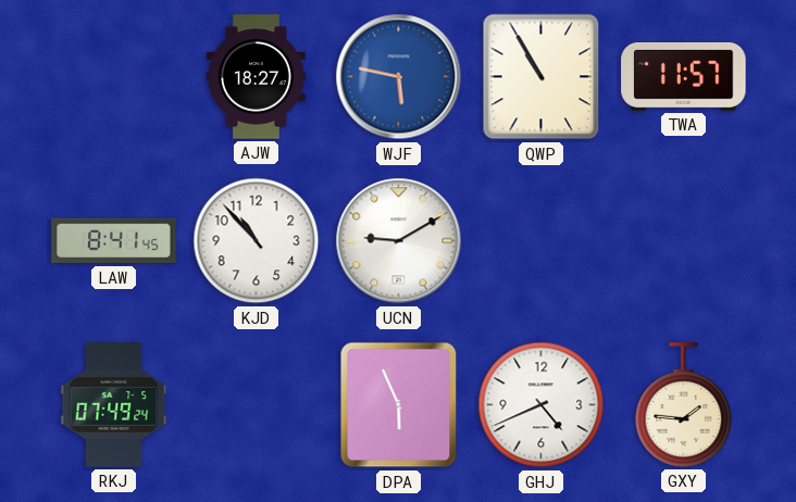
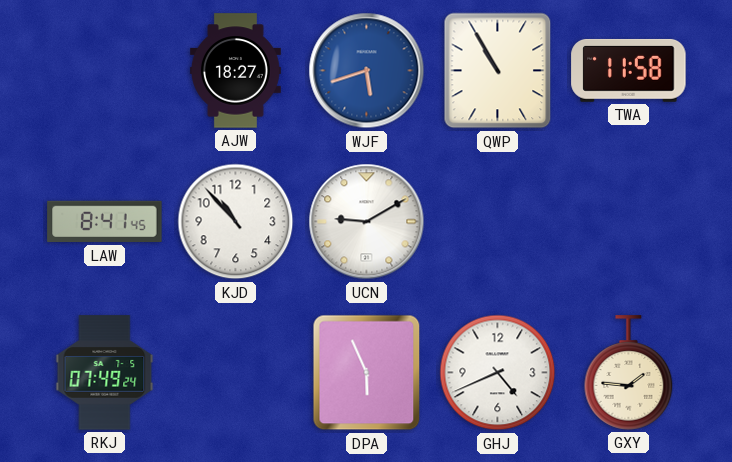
WJF: 5:47 -> 5:42 (367, 71)
TWA: 11:57 -> 11:58 (629, 70)
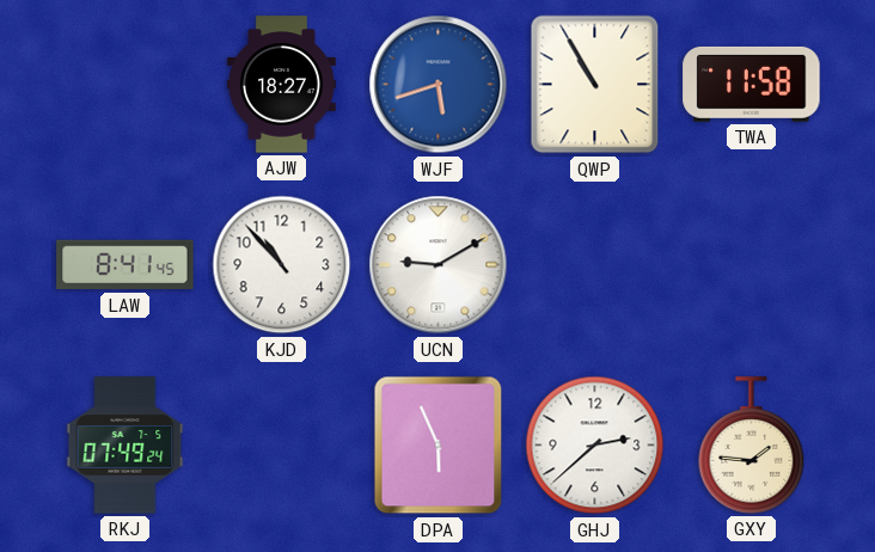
GHJ: 4:41 -> 2:38 (595, 446)
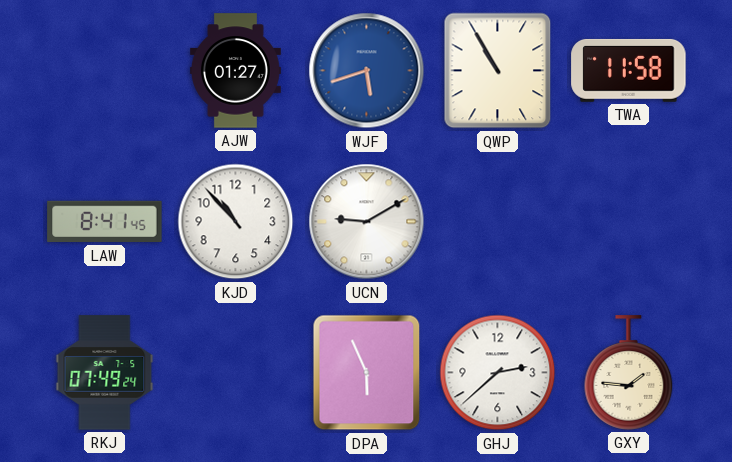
AJW: 18:27 -> 01:27 (235, 71)
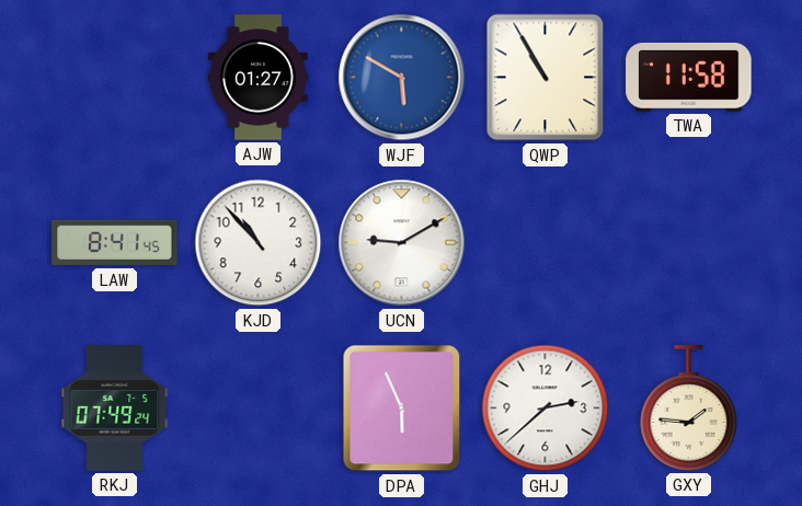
WJF: 5:42 -> 5:50 (402, 78)
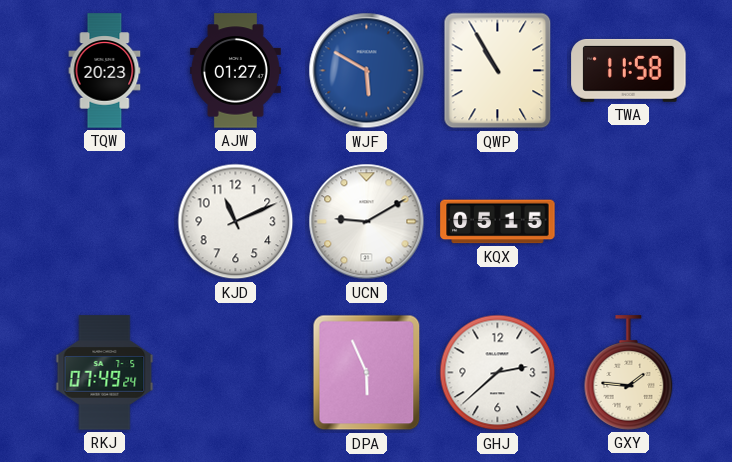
TQW: none -> 20:23 (105, 71)
LAW: 8:41 -> none (115, 243)
KJD: 10:53 -> 11:11 (236, 222)
KQX: none -> 05:15 (498, 222)
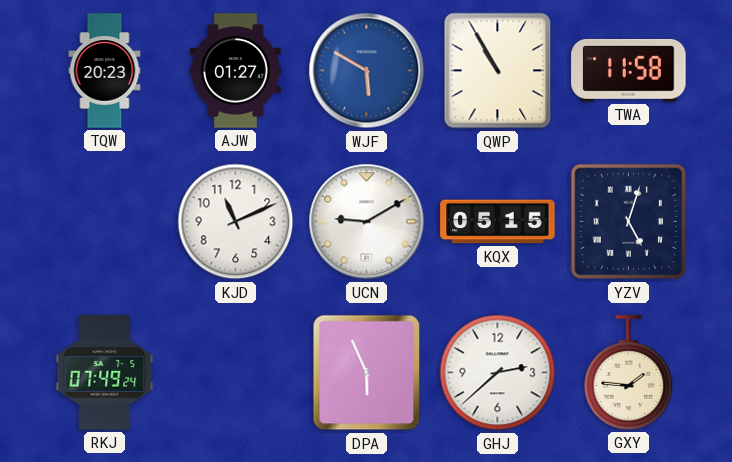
YZV: none -> 5:03 (629, 222)
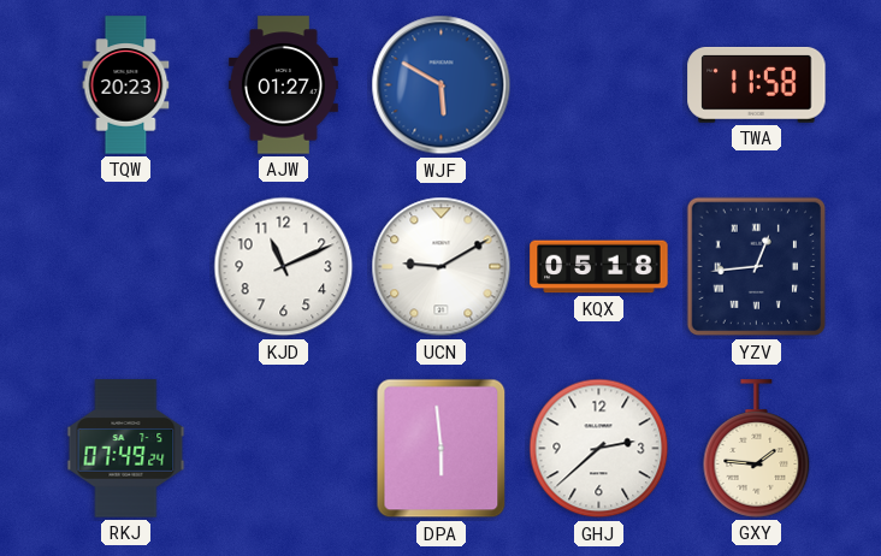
QWP: 10:55 -> none (498, 71)
KQX: 05:15 -> 05:18 (599, 267)
YZV: 5:03 -> 12:44 (757, 267)
DPA: 5:56 -> 5:59 (442, 449)
